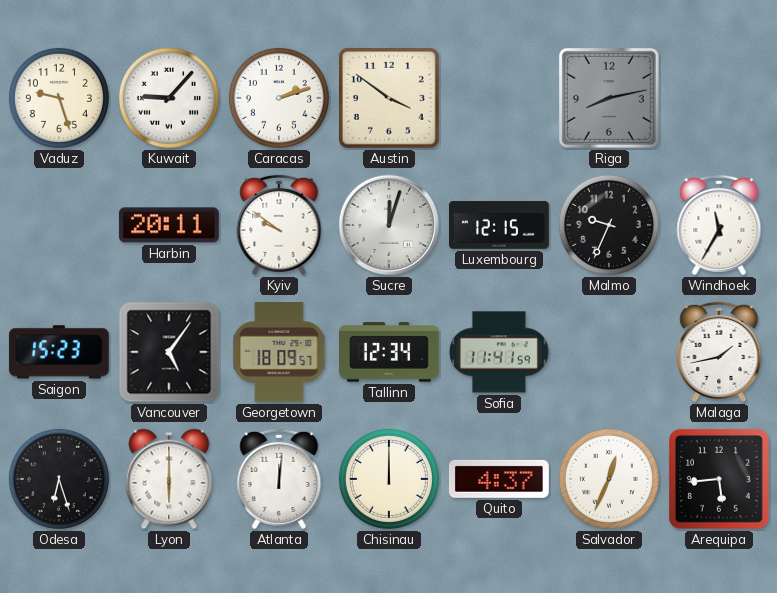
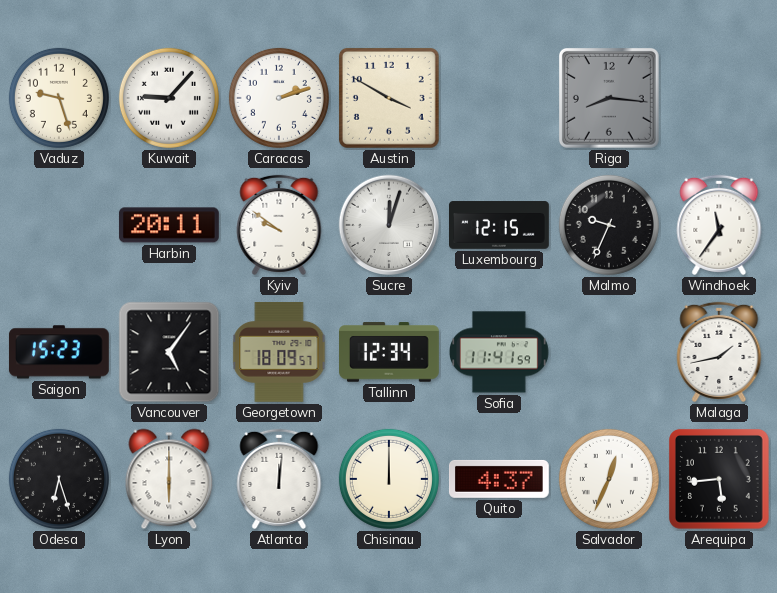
Austin: 3:51 -> 3:50 (389, 98)
Riga: 8:13 -> 8:16 (609, 98)
Windhoek: 11:35 -> 11:36 (719, 225)
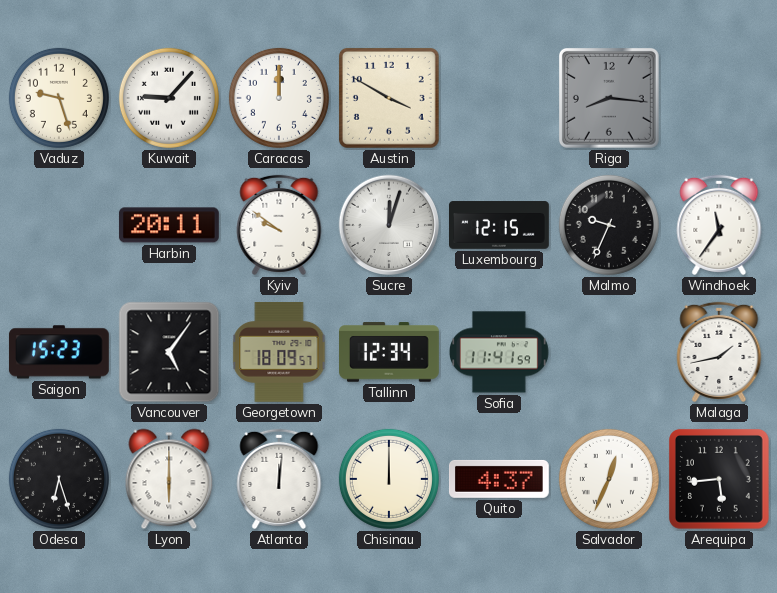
Caracas: 2:12 -> 12:00 (279, 98)
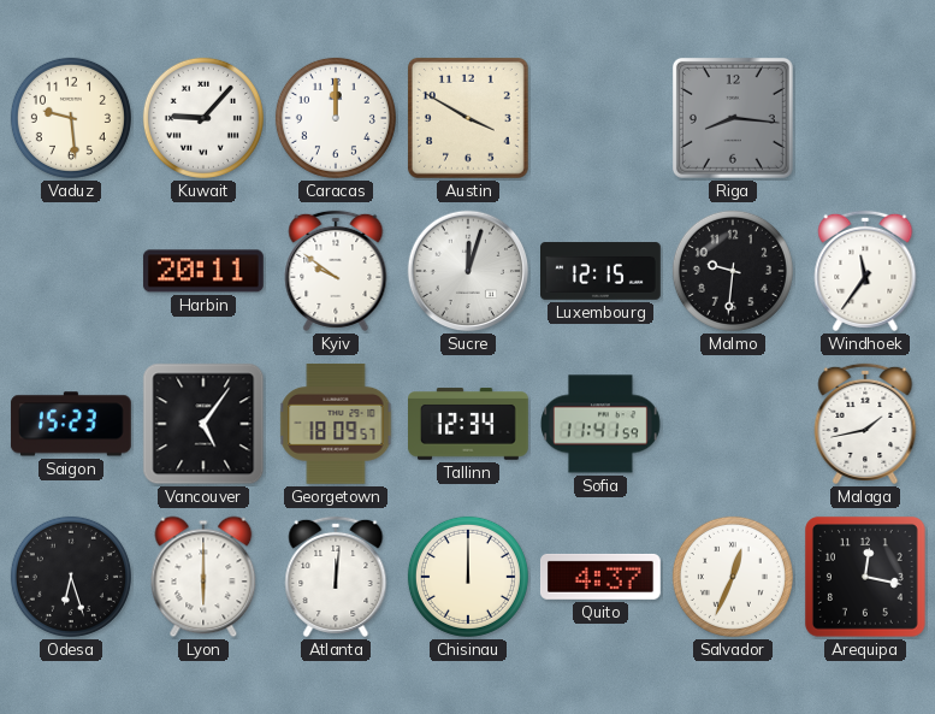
Vaduz: 9:27 -> 9:29 (71, 118)
Malmo: 9:34 -> 9:31 (733, 271)
Arequipa: 5:44 -> 12:17 (866, 578)
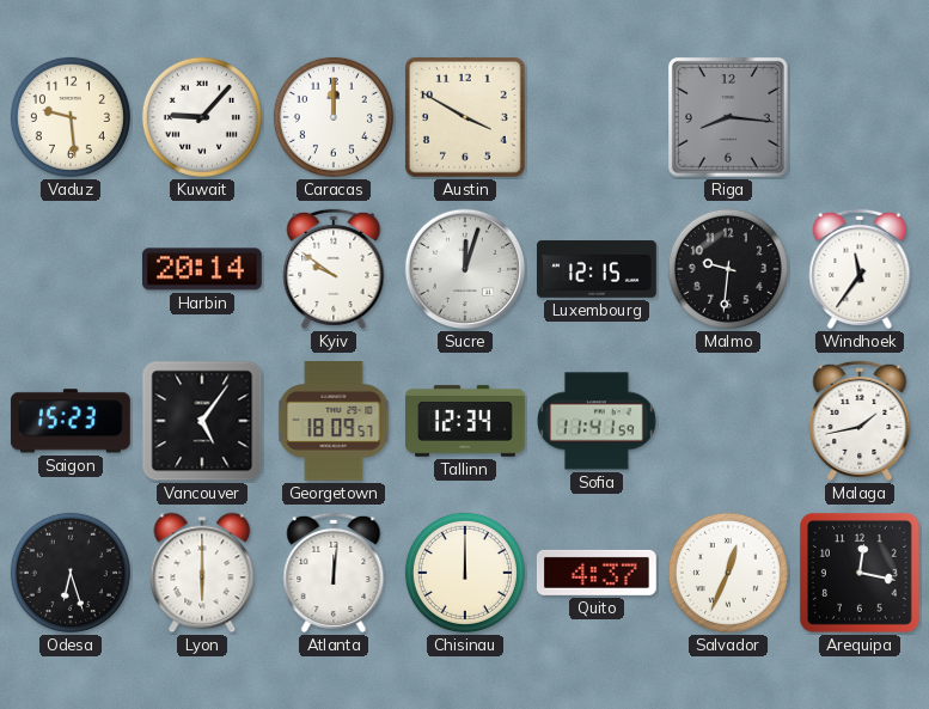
Harbin: 20:11 -> 20:14 (202, 269)
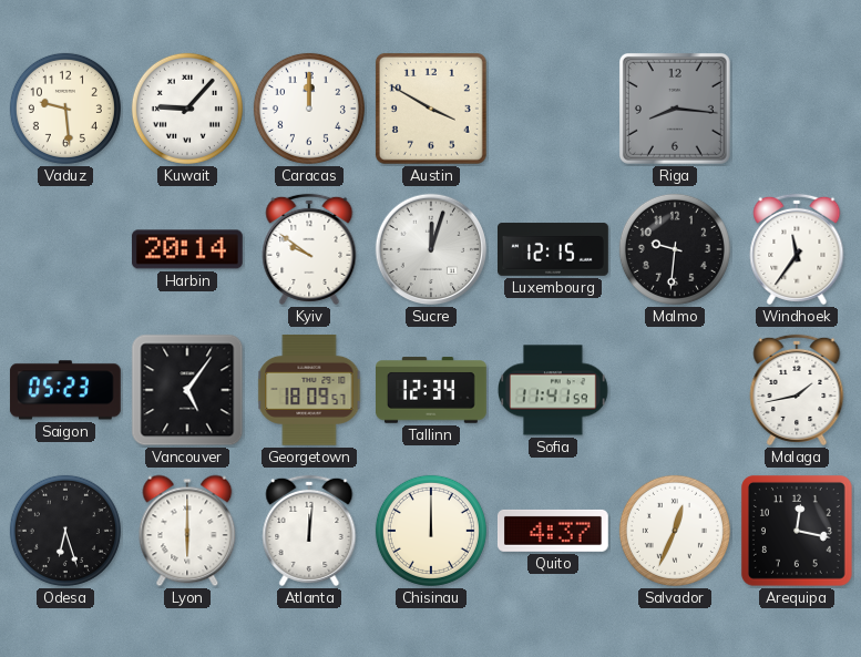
Saigon: 15:23 -> 05:23 (65, 390)
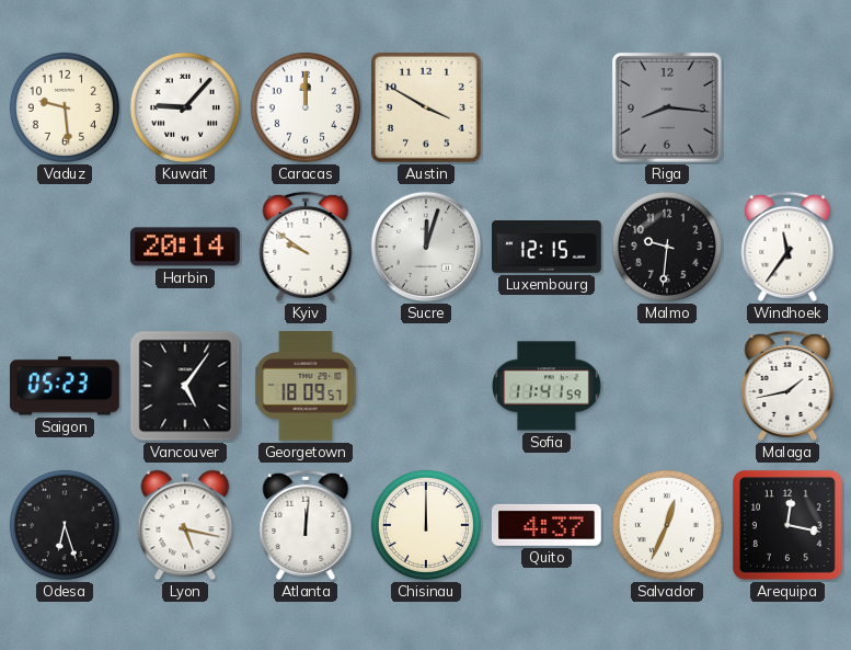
Tallinn: 12:34 -> none (432, 390)
Lyon: 6:00 -> 5:17 (185, 525)
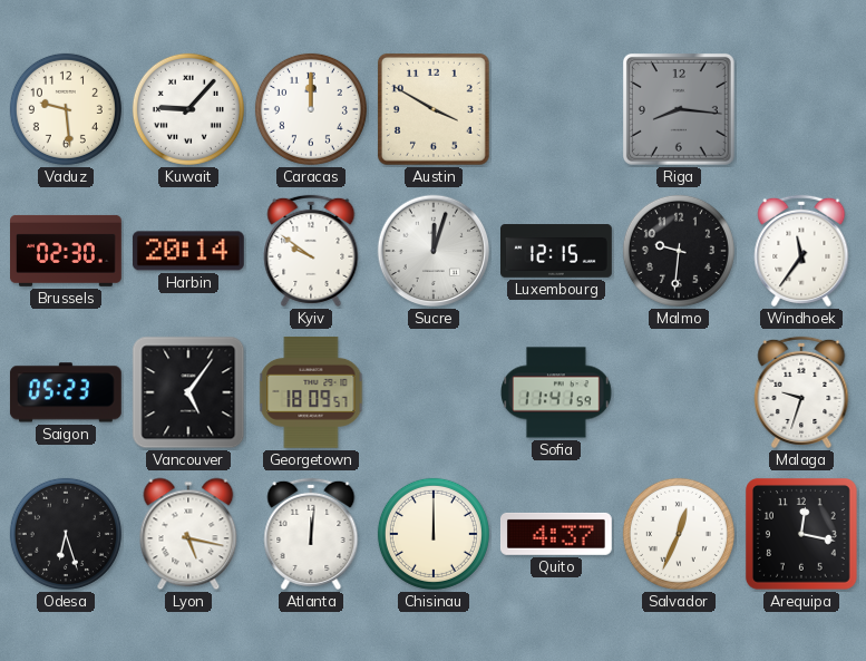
Brussels: none -> 02:30 (67, 251)
Malaga: 1:43 -> 9:33 (801, 392)
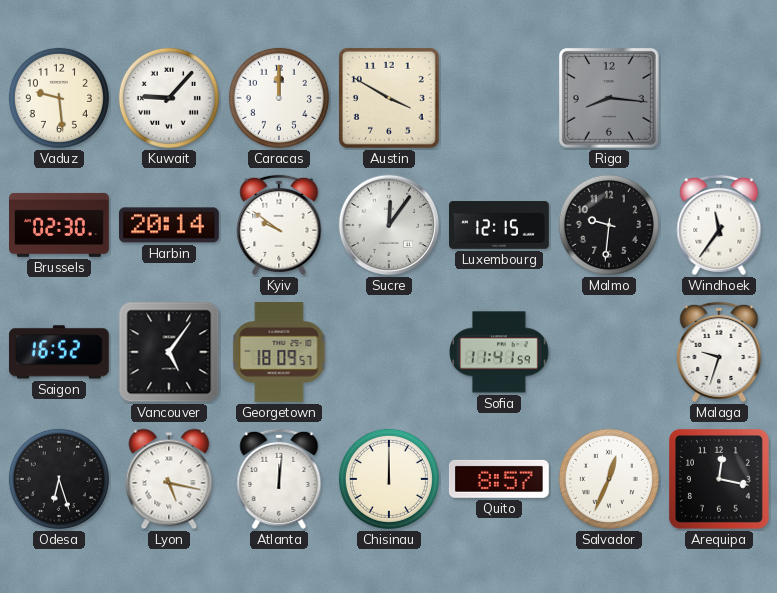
Sucre: 12:03 -> 12:06 (389, 225)
Saigon: 05:23 -> 16:52 (59, 352)
Quito: 4:37 -> 8:57 (499, 479)
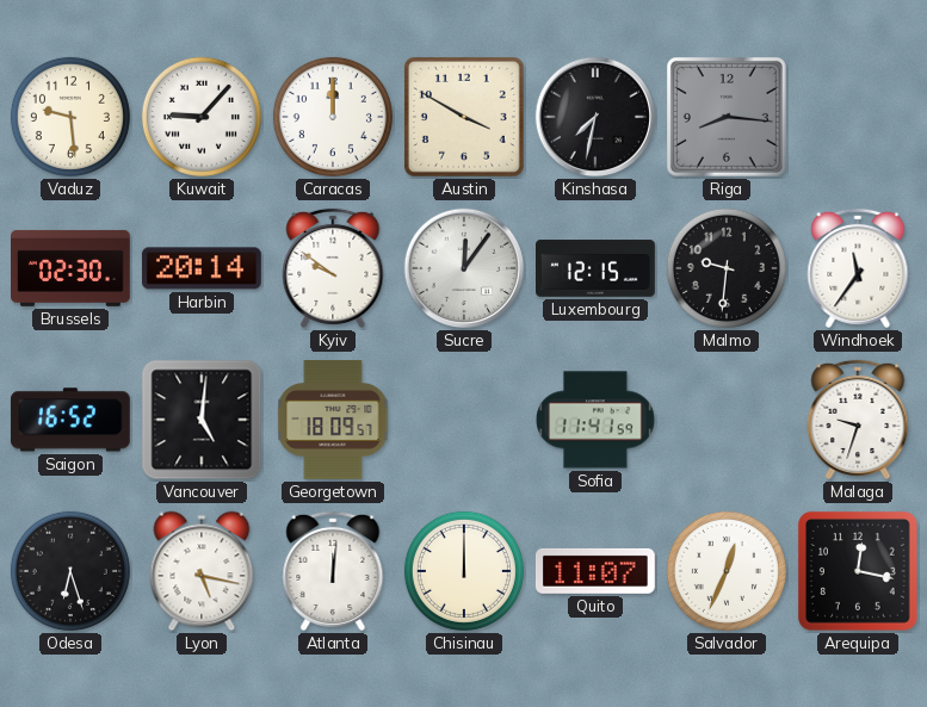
Kinshasa: none -> 7:32 (595, 117)
Vancouver: 5:06 -> 5:01 (202, 420)
Quito: 8:57 -> 11:07 (595, 571)
